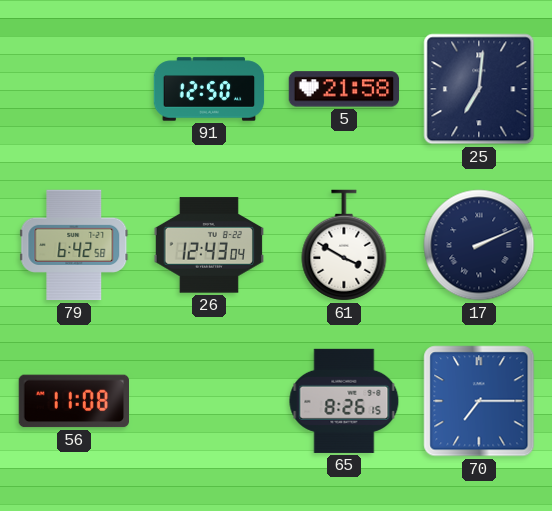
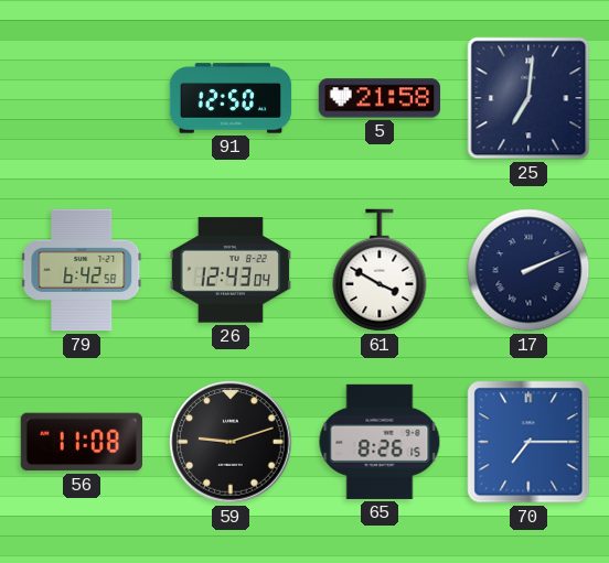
59: none -> 9:12 (231, 442)
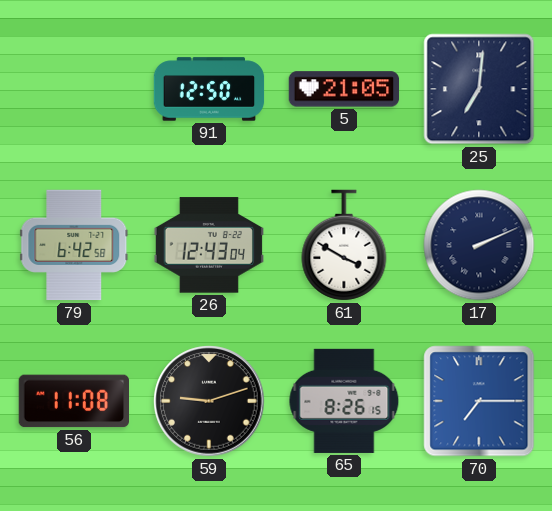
5: 21:58 -> 21:05 (344, 89)
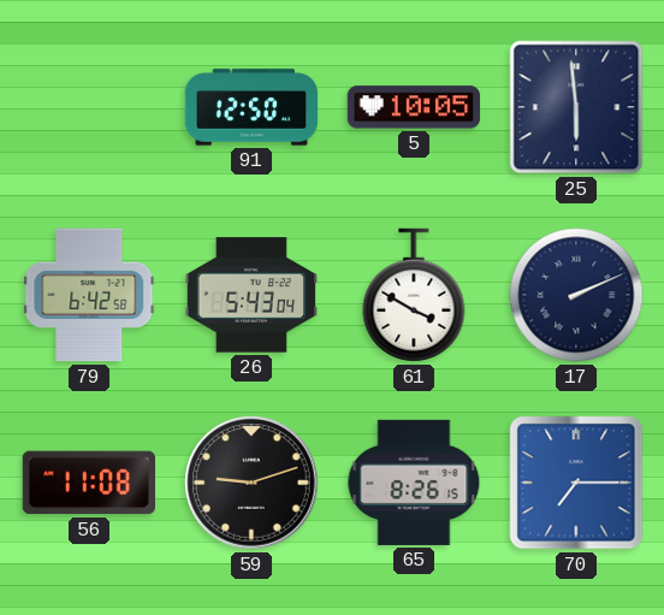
5: 21:05 -> 10:05 (414, 107)
25: 7:01 -> 5:59 (576, 107)
26: 12:43 -> 5:43 (250, 295)
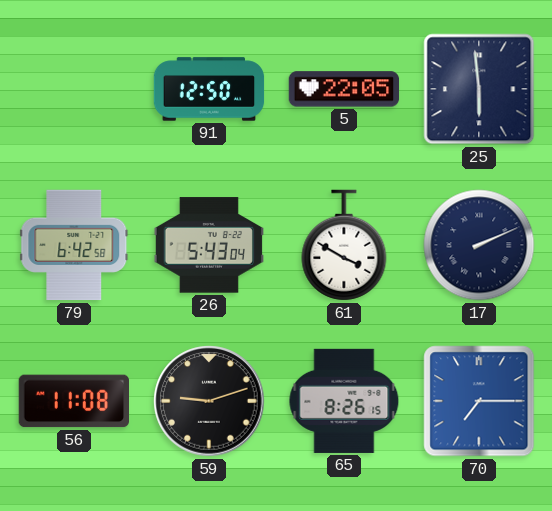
5: 10:05 -> 22:05 (344, 89)
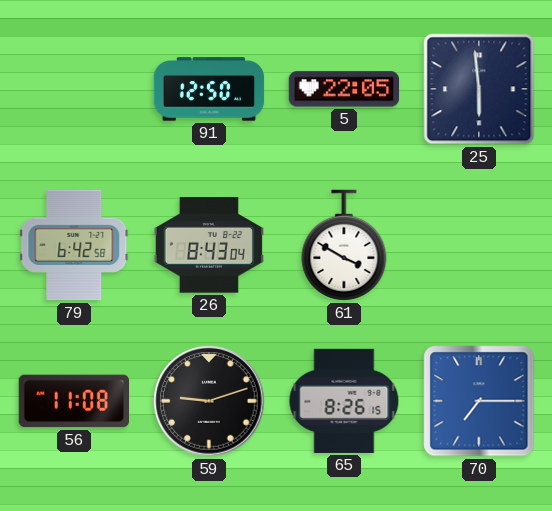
26: 5:43 -> 8:43 (208, 245)
17: 2:11 -> none (479, 245)
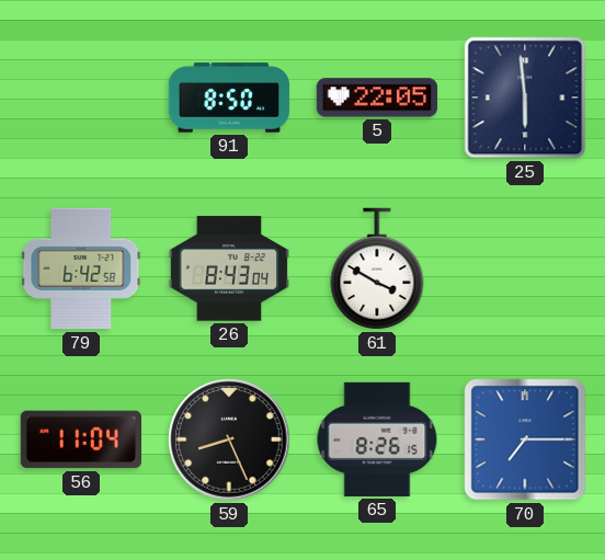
91: 12:50 -> 8:50 (229, 98)
56: 11:08 -> 11:04 (80, 439)
59: 9:12 -> 8:26 (229, 439)
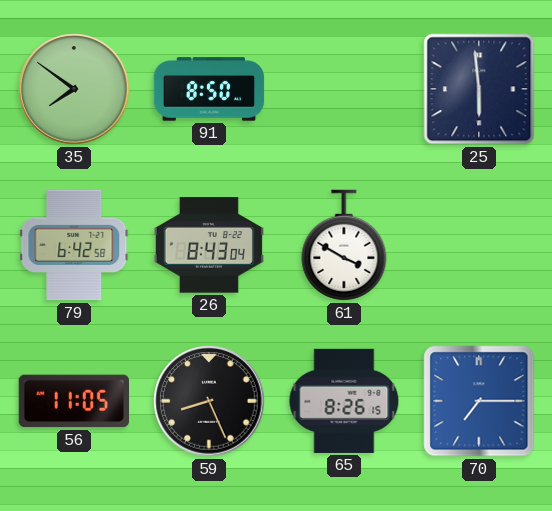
35: none -> 7:51 (74, 89)
5: 22:05 -> none (377, 98)
56: 11:04 -> 11:05 (73, 401)
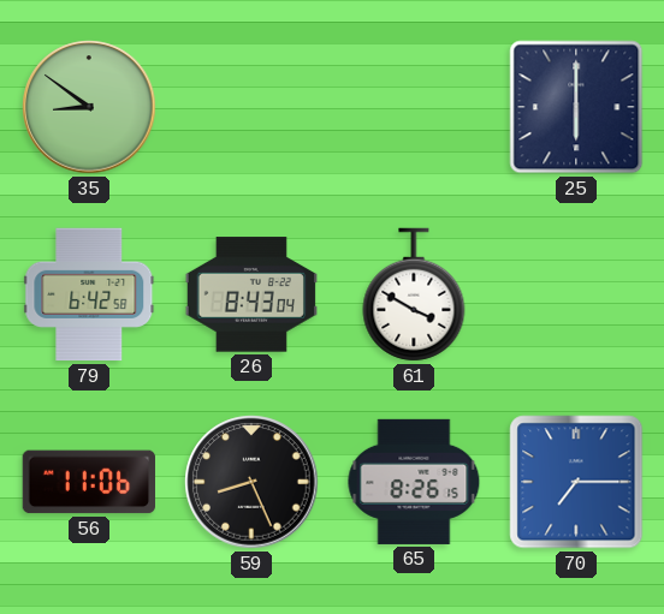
35: 7:51 -> 8:51 (89, 107)
91: 8:50 -> none (209, 89)
25: 5:59 -> 6:00 (576, 107)
56: 11:05 -> 11:06 (88, 482)
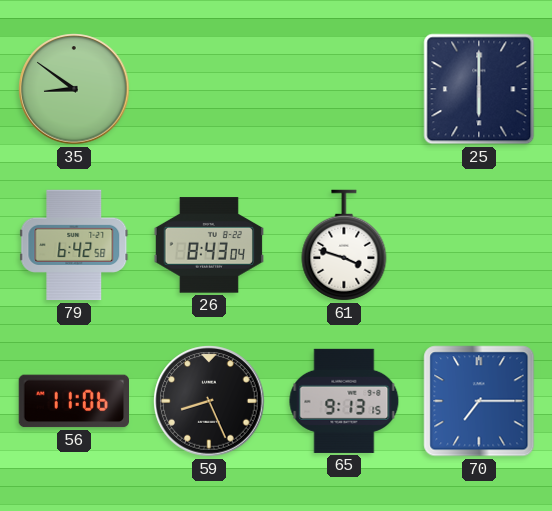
61: 3:50 -> 3:48 (344, 245)
65: 8:26 -> 9:13 (344, 401)
